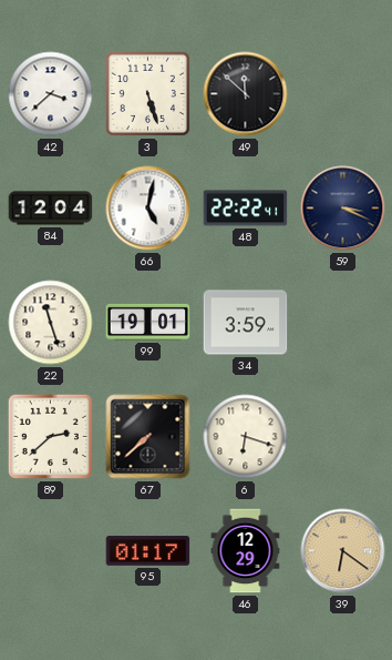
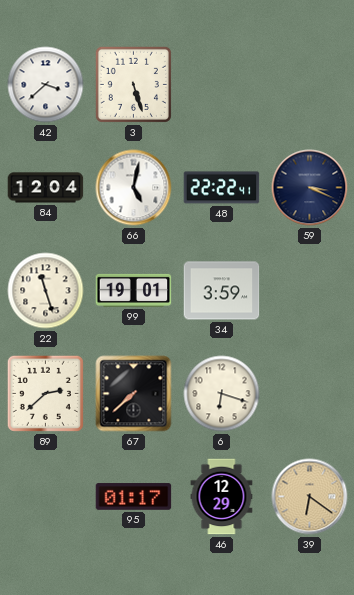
49: 11:52 -> none (246, 94)
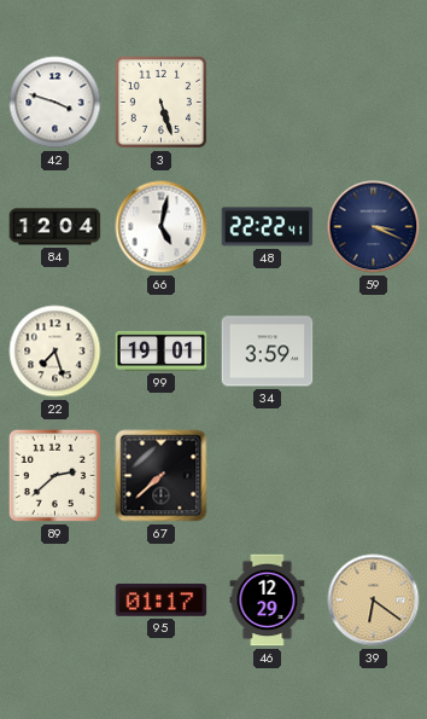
42: 3:38 -> 3:48 (55, 103)
22: 11:27 -> 7:27 (55, 352)
6: 6:18 -> none (222, 394)
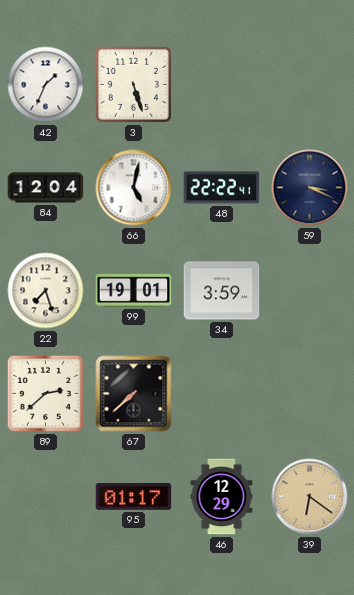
42: 3:48 -> 1:34 (46, 85)
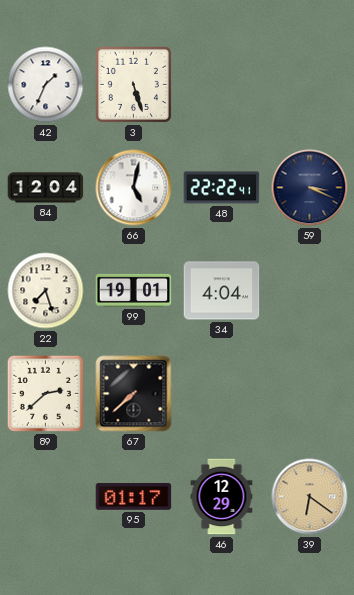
34: 3:59 -> 4:04 (222, 291)
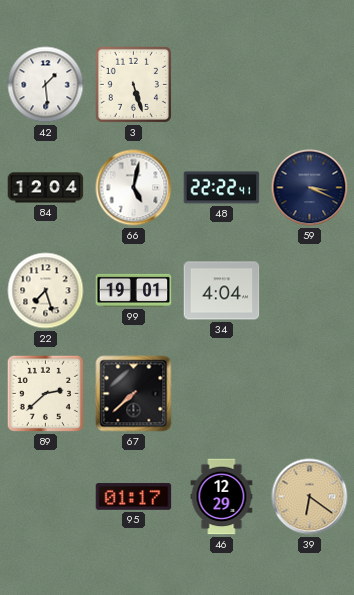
42: 1:34 -> 1:29 (46, 85)
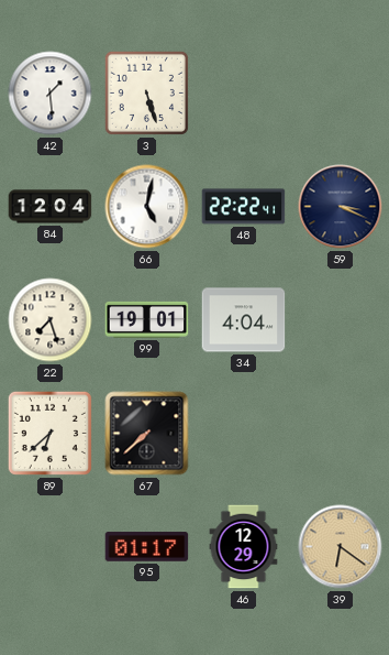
89: 2:38 -> 6:38 (49, 433)
